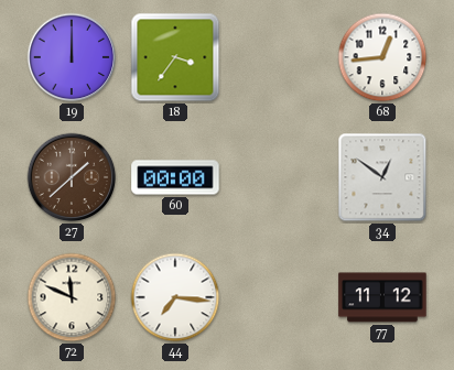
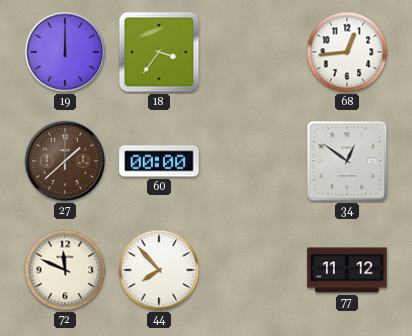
44: 7:16 -> 7:53 (159, 270)
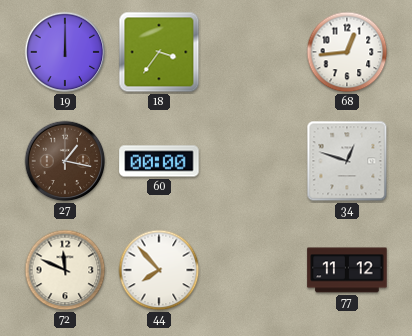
27: 1:38 -> 1:17 (65, 161)
34: 12:51 -> 12:48 (347, 161)
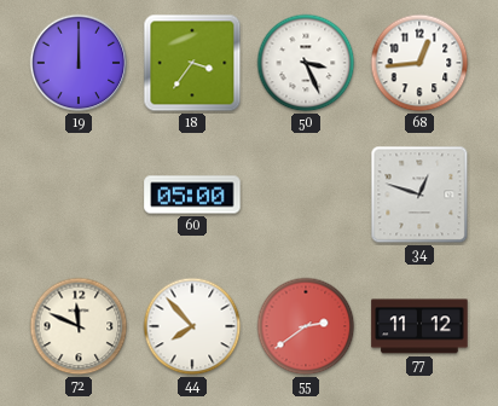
50: none -> 3:26 (306, 63)
27: 1:17 -> none (65, 161)
60: 00:00 -> 05:00 (192, 195)
55: none -> 2:39 (306, 326)
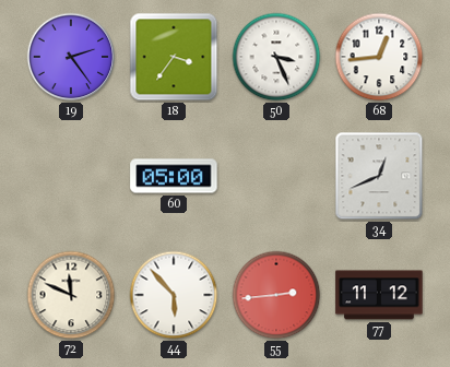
19: 12:00 -> 2:24 (71, 57)
34: 12:48 -> 12:41 (379, 176)
44: 7:53 -> 5:53 (174, 295)
55: 2:39 -> 2:44 (276, 295)
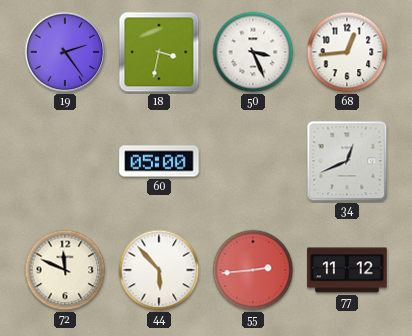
18: 3:36 -> 3:32 (159, 52)
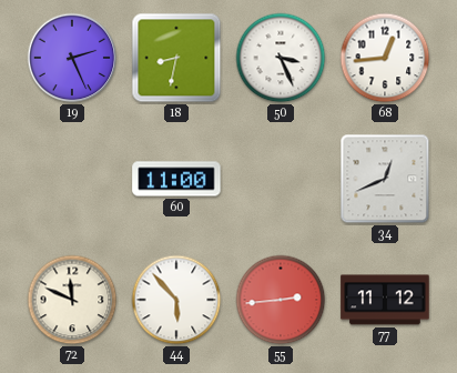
19: 2:24 -> 2:26 (72, 58)
18: 3:32 -> 8:32 (176, 58)
60: 05:00 -> 11:00 (176, 179)
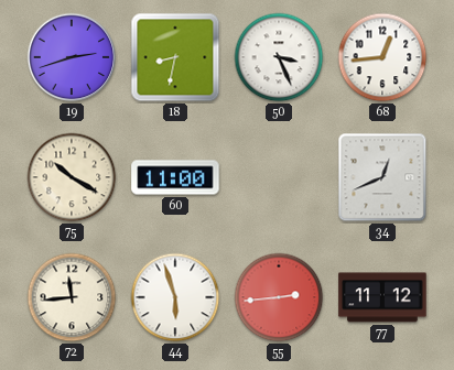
19: 2:26 -> 2:42 (72, 57)
75: none -> 10:20 (72, 177)
72: 11:49 -> 11:44 (72, 297)
44: 5:53 -> 5:57 (175, 297)
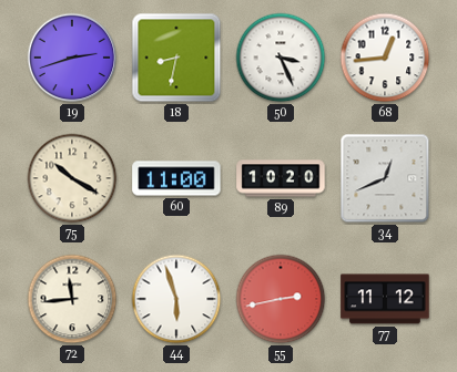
89: none -> 10:20 (281, 178)
55: 2:44 -> 2:43 (281, 299)
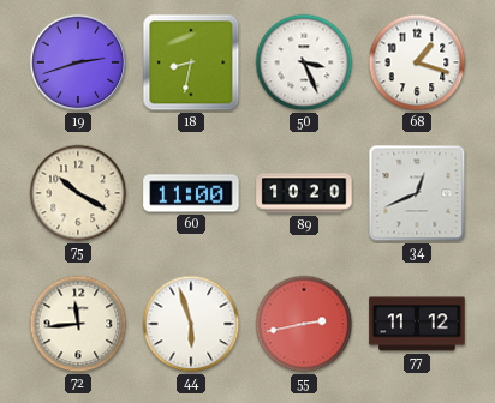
68: 12:44 -> 1:18 (417, 62)
